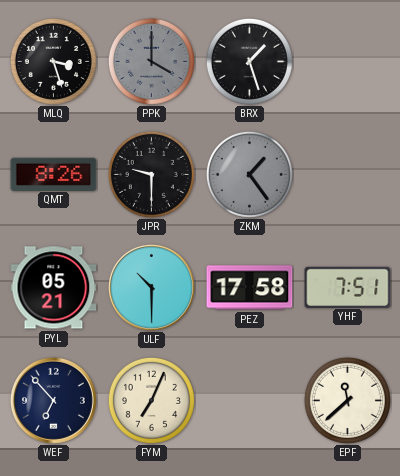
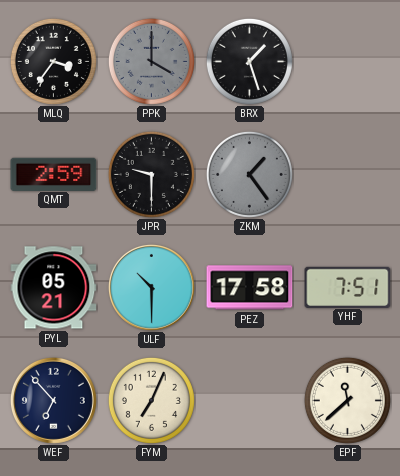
MLQ: 3:27 -> 3:36 (53, 61)
QMT: 8:26 -> 2:59 (54, 174)
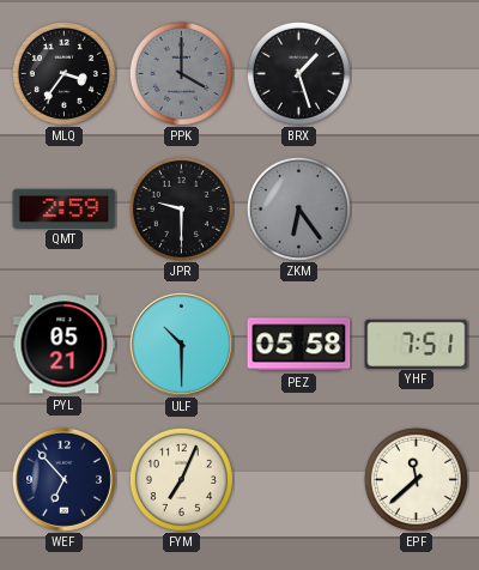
ZKM: 1:24 -> 6:24 (298, 208)
PEZ: 17:58 -> 05:58 (299, 345)
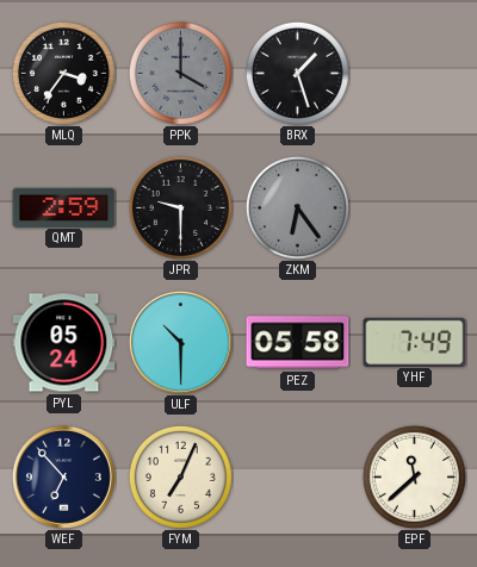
PYL: 05:21 -> 05:24 (64, 343)
YHF: 7:51 -> 7:49 (415, 342)
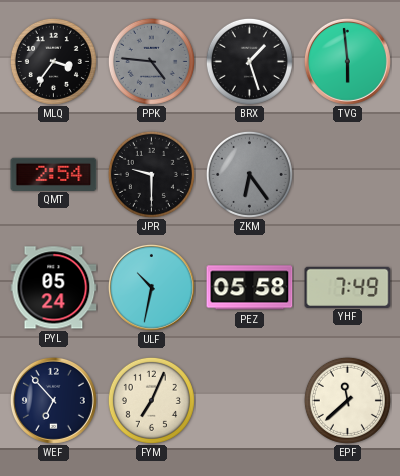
PPK: 4:00 -> 4:46 (151, 61)
TVG: none -> 5:59 (347, 61)
QMT: 2:59 -> 2:54 (54, 174)
ULF: 10:30 -> 10:32 (151, 287)
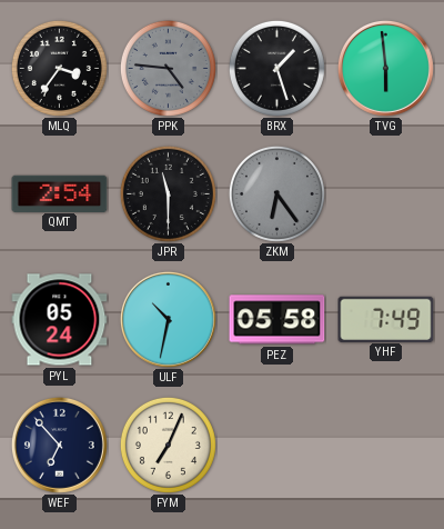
JPR: 9:30 -> 11:30 (168, 193)
EPF: 11:38 -> none (347, 400)
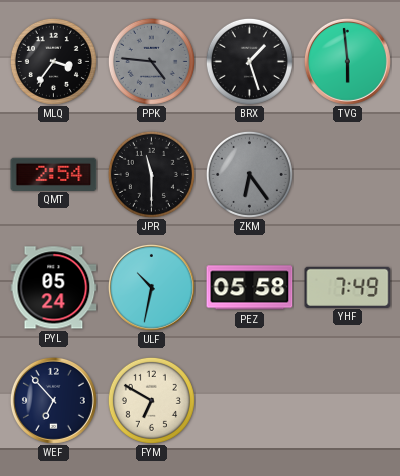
FYM: 7:04 -> 6:50 (151, 400)
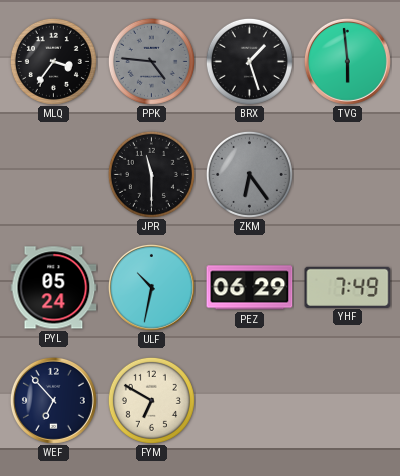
QMT: 2:54 -> none (54, 174)
PEZ: 05:58 -> 06:29 (250, 288)
